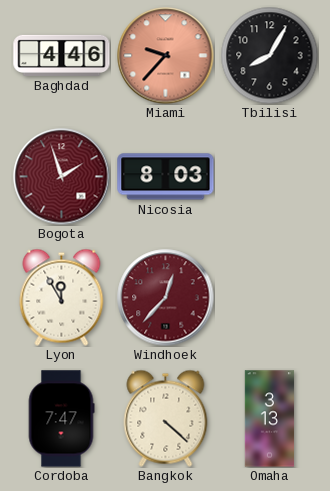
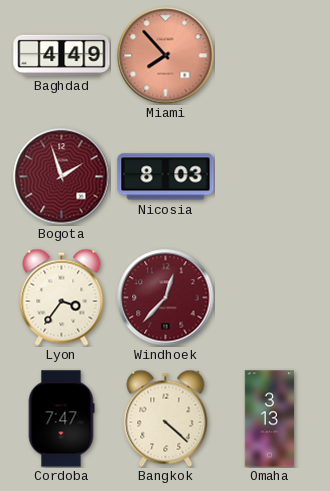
Baghdad: 4:46 -> 4:49 (62, 55)
Miami: 9:37 -> 7:53 (166, 56)
Tbilisi: 8:05 -> none (269, 55)
Lyon: 11:55 -> 3:36 (62, 297)
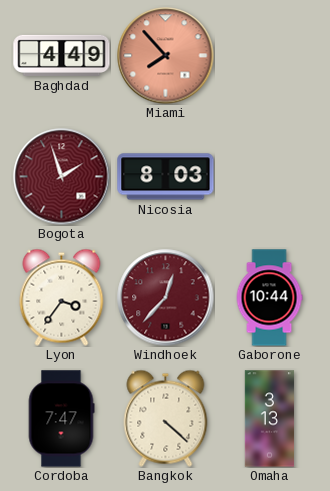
Gaborone: none -> 10:44 (269, 298)
